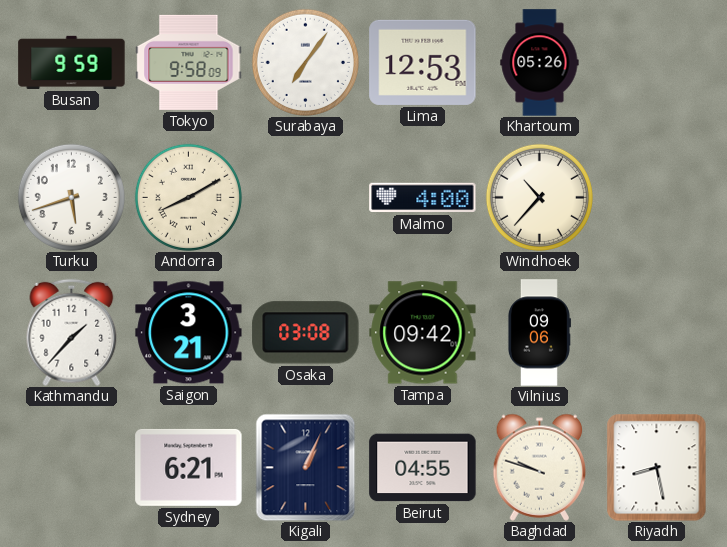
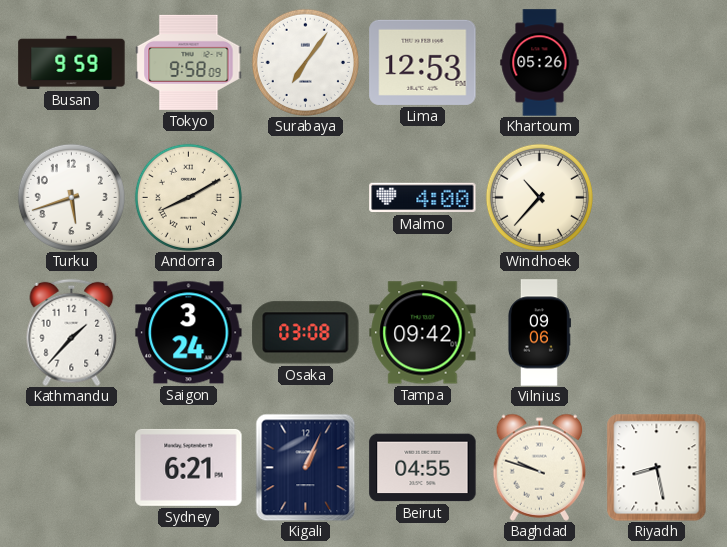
Saigon: 3:21 -> 3:24 (189, 333)
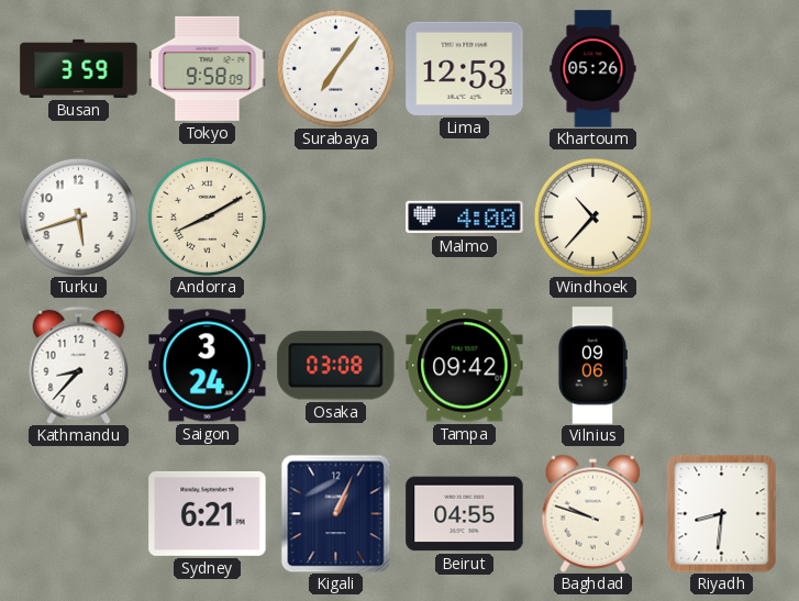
Busan: 9:59 -> 3:59 (79, 68)
Kathmandu: 1:37 -> 8:37 (79, 365)
Riyadh: 8:28 -> 8:31 (722, 513)
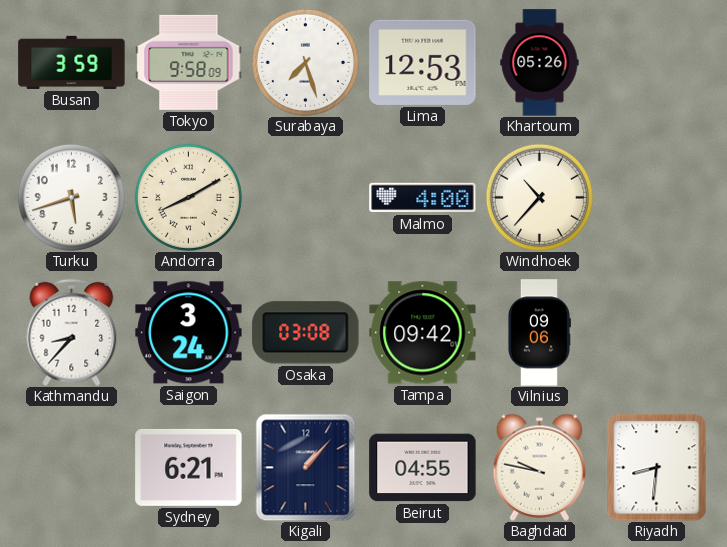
Surabaya: 7:06 -> 7:27 (305, 62)
Kigali: 1:04 -> 1:07 (306, 467)
Baghdad: 9:48 -> 9:47 (540, 467)
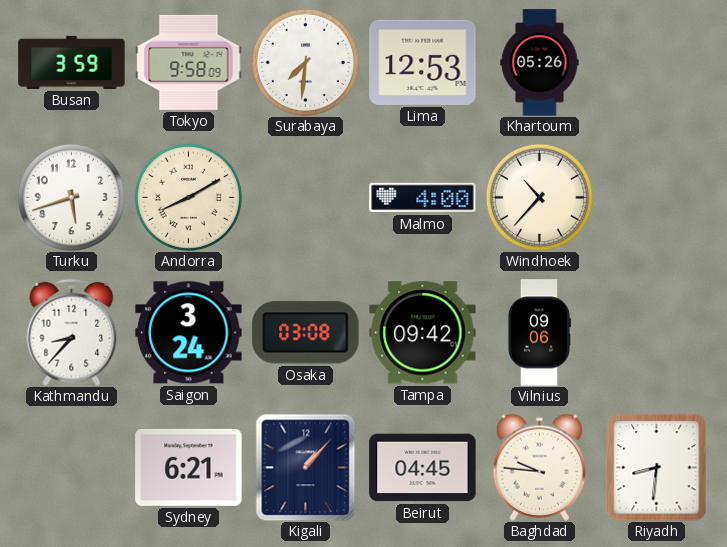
Surabaya: 7:27 -> 7:31 (305, 62)
Beirut: 04:55 -> 04:45 (423, 468)
Baghdad: 9:47 -> 9:46 (540, 467)
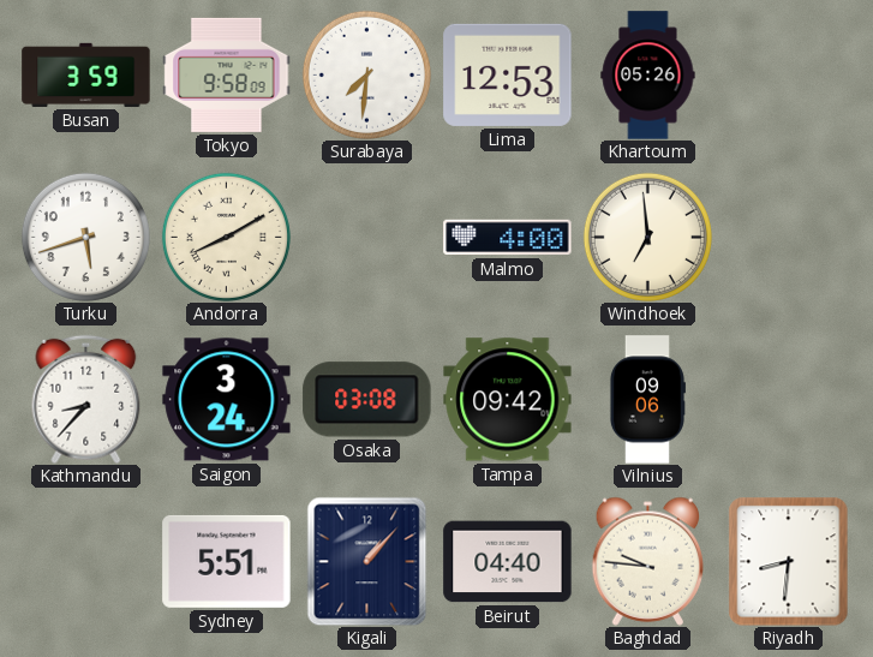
Windhoek: 10:37 -> 6:59 (647, 237)
Sydney: 6:21 -> 5:51 (227, 561)
Beirut: 04:45 -> 04:40 (508, 562)
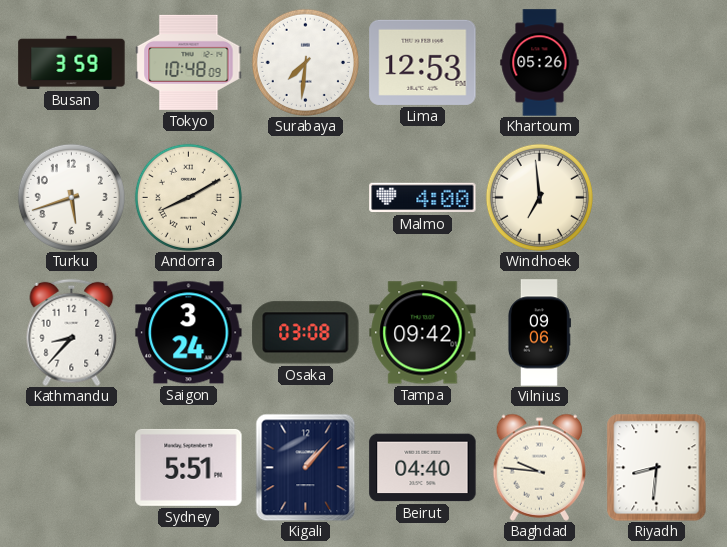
Tokyo: 9:58 -> 10:48 (189, 62)
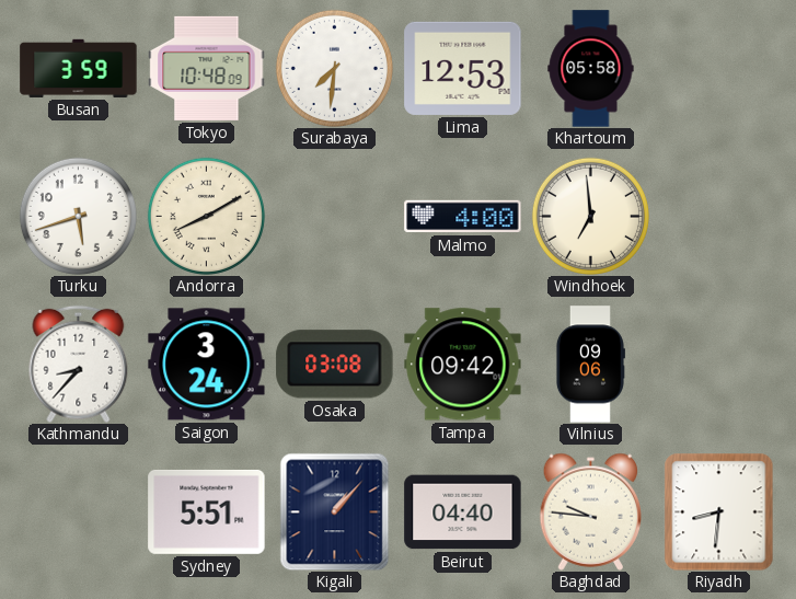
Khartoum: 05:26 -> 05:58 (591, 69)
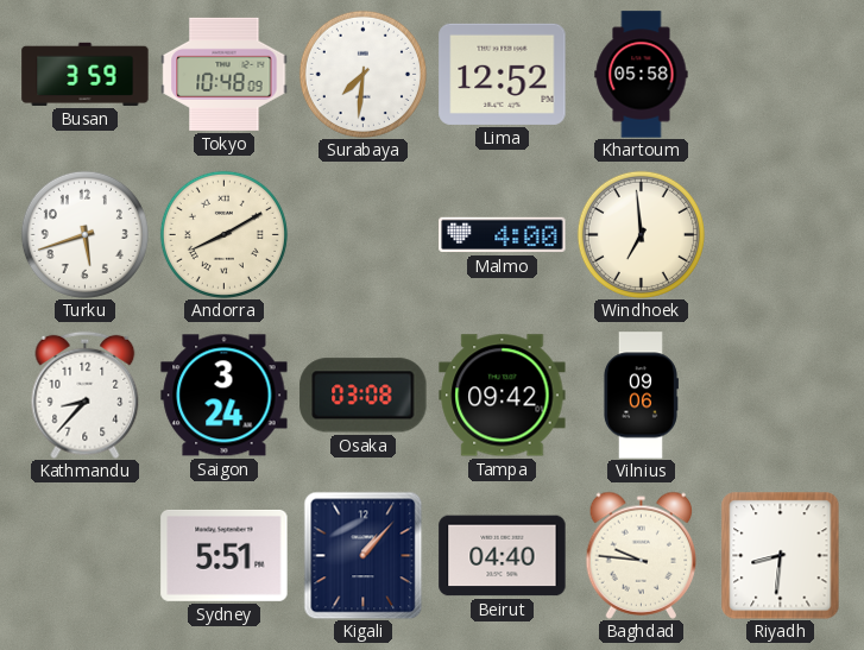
Lima: 12:53 -> 12:52 (503, 74)
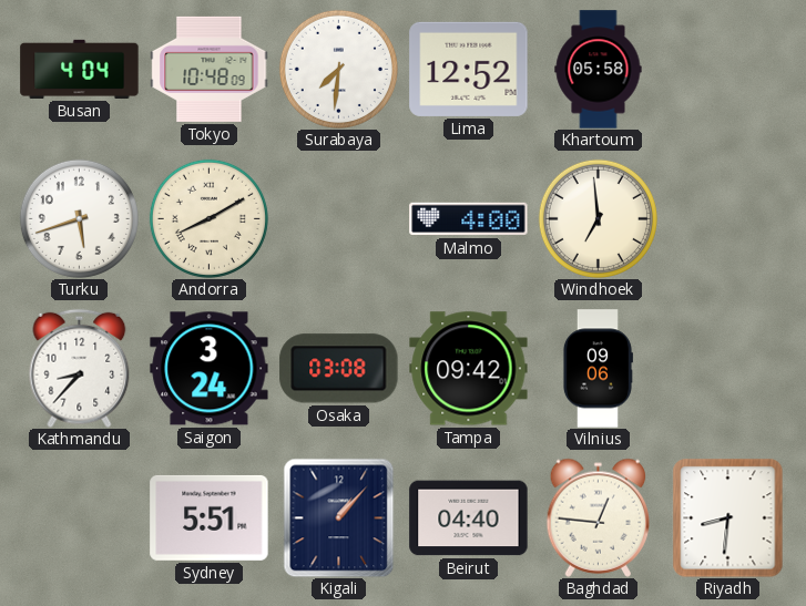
Busan: 3:59 -> 4:04 (80, 69)
Baghdad: 9:46 -> 12:46 (599, 517)
